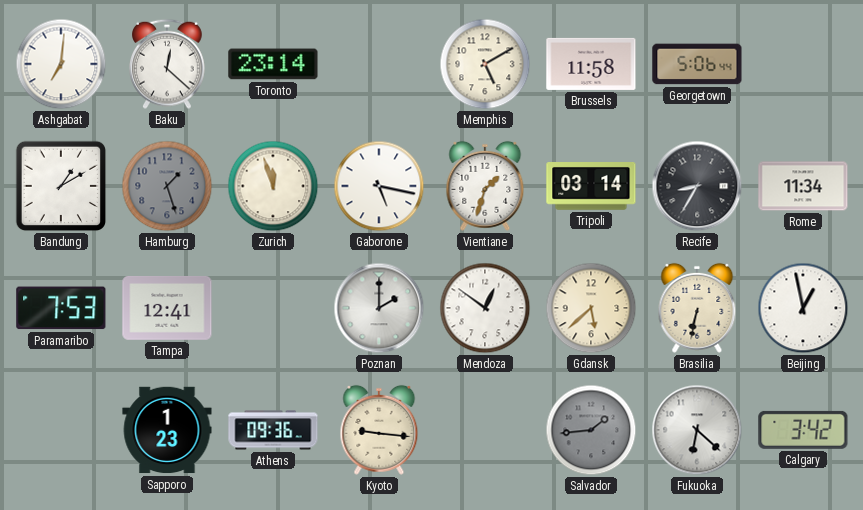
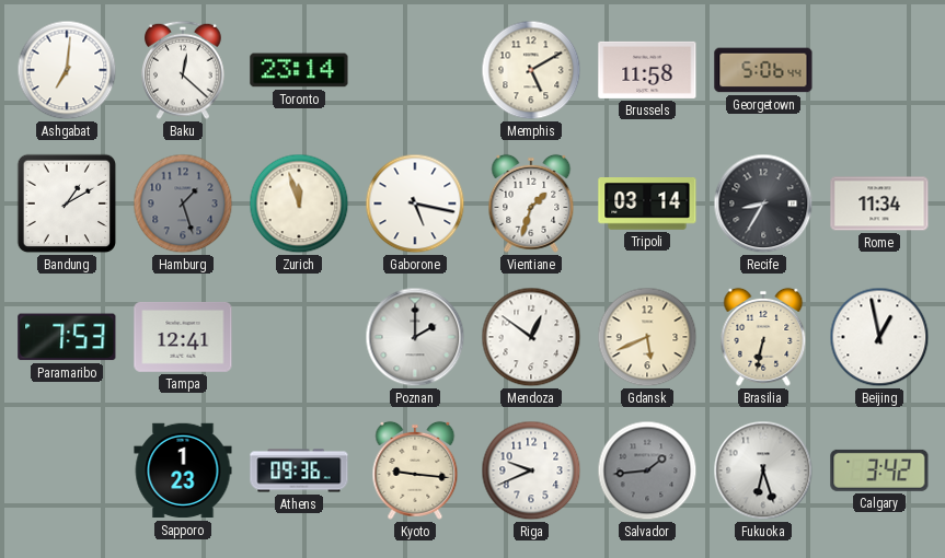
Gdansk: 5:38 -> 5:41 (647, 337)
Riga: none -> 9:41 (531, 470)
Fukuoka: 6:22 -> 6:27 (763, 470)
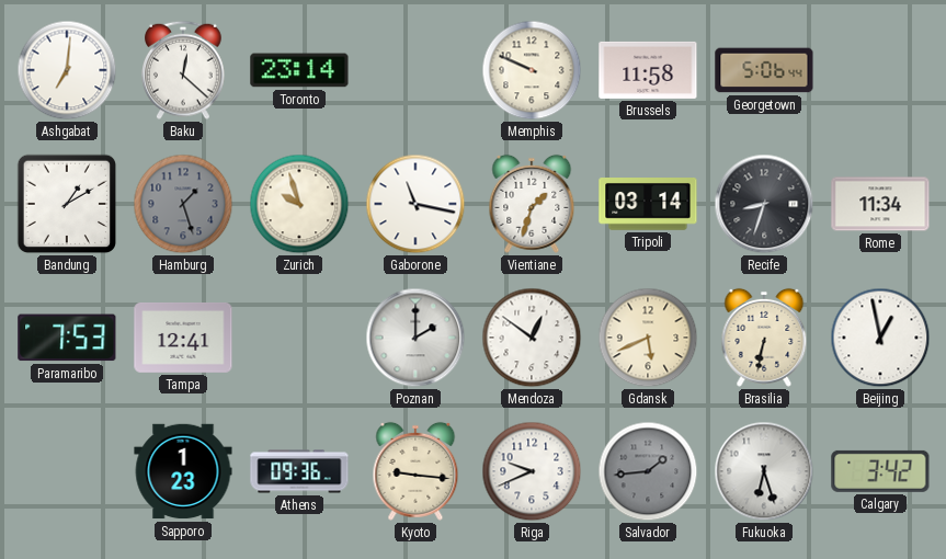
Memphis: 5:10 -> 9:49 (532, 70)
Zurich: 11:57 -> 9:57 (299, 204)
Gaborone: 5:17 -> 11:17 (415, 204)
Recife: 8:35 -> 8:33 (764, 204)
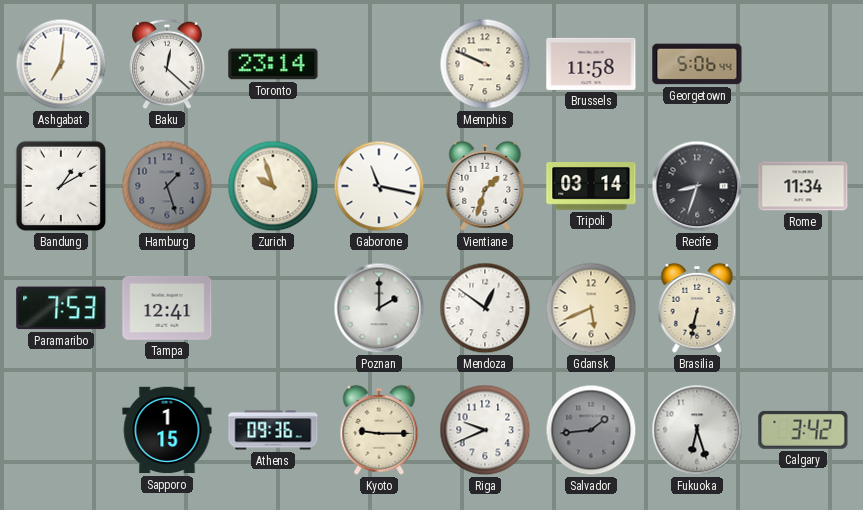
Beijing: 12:58 -> none (880, 338)
Sapporo: 1:23 -> 1:15 (167, 430)
Kyoto: 9:16 -> 9:15 (379, 430)
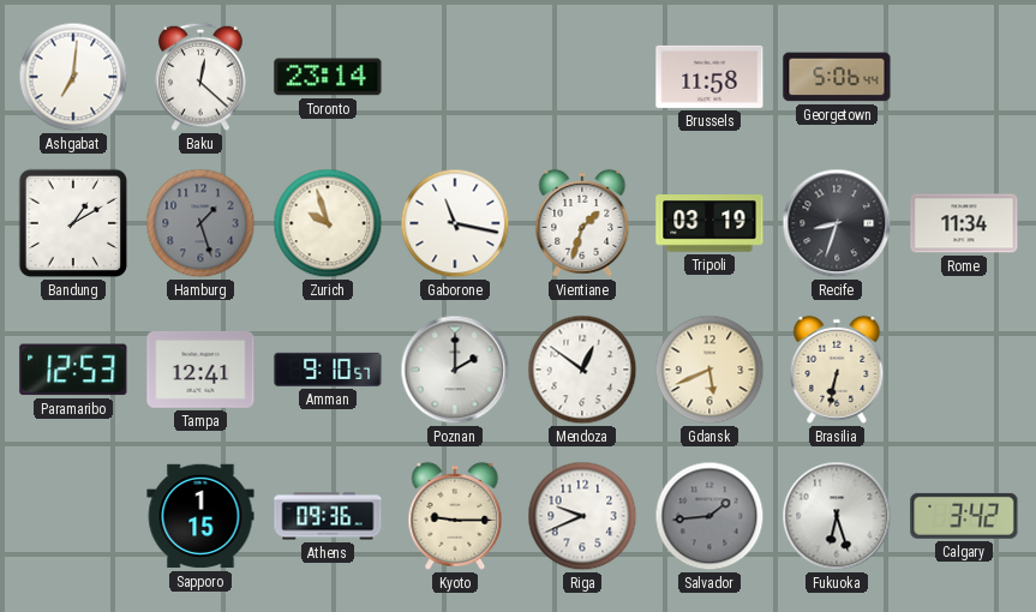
Memphis: 9:49 -> none (485, 64)
Tripoli: 03:14 -> 03:19 (709, 224)
Paramaribo: 7:53 -> 12:53 (73, 370)
Amman: none -> 9:10 (328, 370)
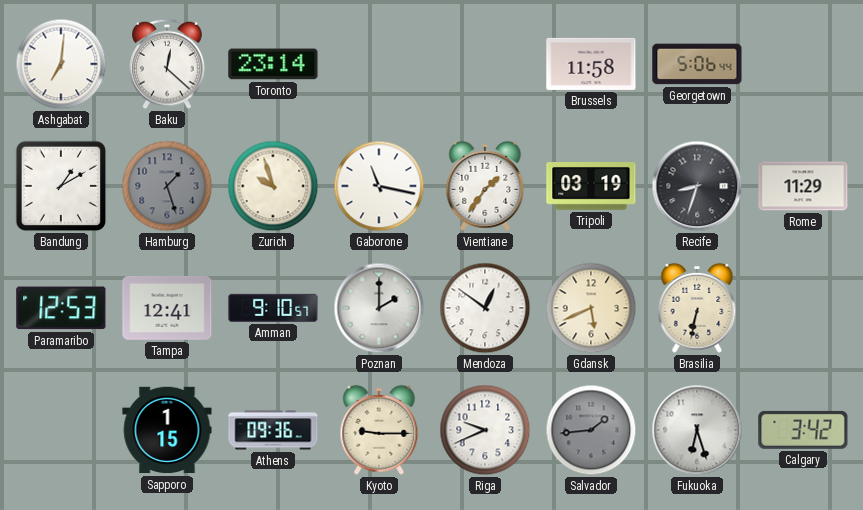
Vientiane: 1:33 -> 1:36 (485, 186)
Rome: 11:34 -> 11:29 (803, 186)
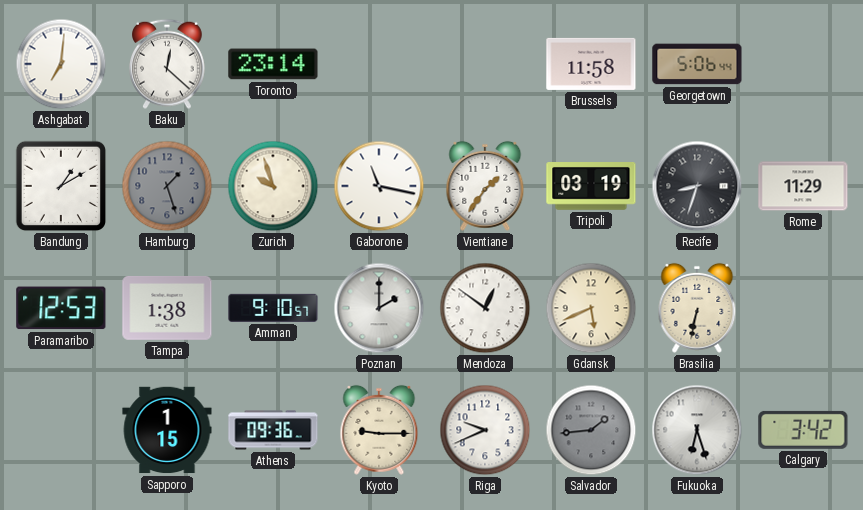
Tampa: 12:41 -> 1:38 (167, 309)
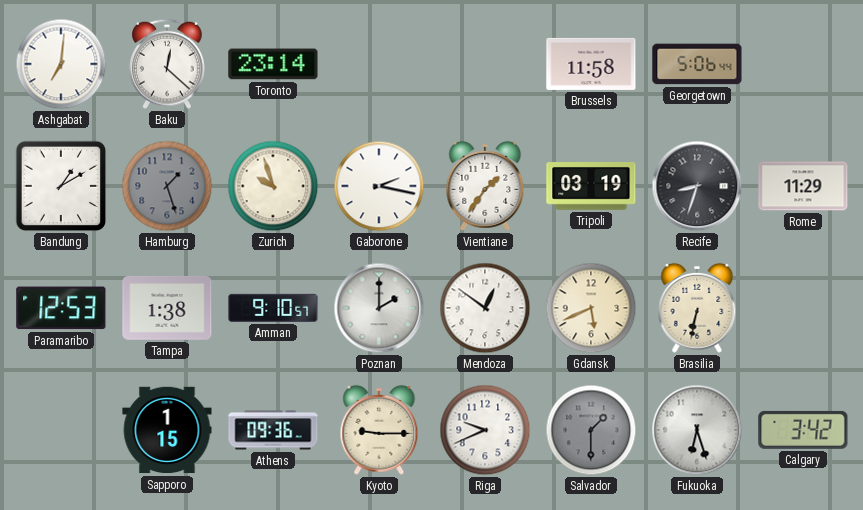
Gaborone: 11:17 -> 2:17 (379, 186)
Salvador: 1:44 -> 1:30 (591, 430)
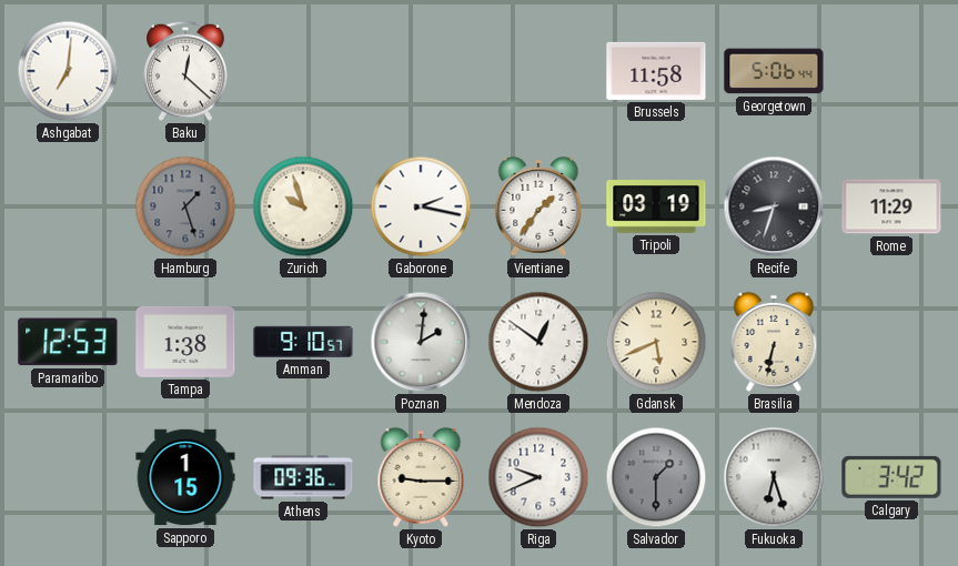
Toronto: 23:14 -> none (273, 64)
Bandung: 1:10 -> none (61, 186)
Poznan: 2:00 -> 2:01 (421, 342)
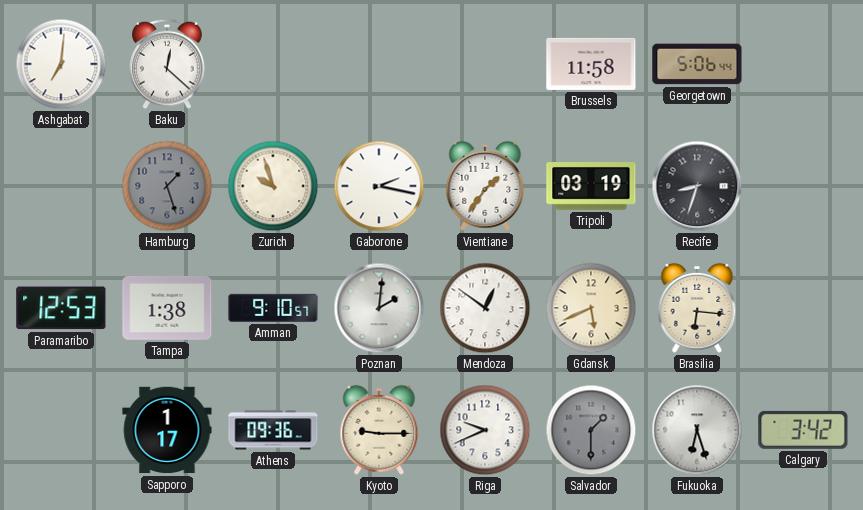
Rome: 11:29 -> none (891, 206)
Brasilia: 6:32 -> 6:16 (697, 308)
Sapporo: 1:15 -> 1:17 (167, 430)
